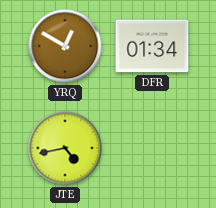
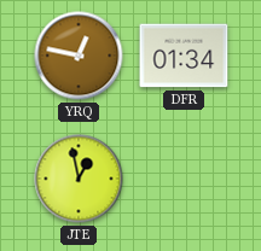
YRQ: 12:50 -> 12:47 (79, 56)
JTE: 4:43 -> 12:58 (79, 179)
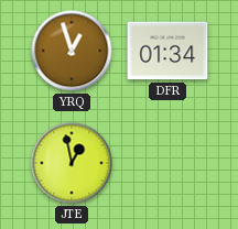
YRQ: 12:47 -> 12:57 (72, 51)
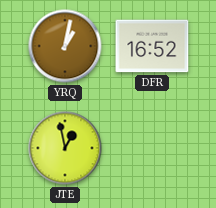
YRQ: 12:57 -> 1:02 (65, 46)
DFR: 01:34 -> 16:52 (152, 46)
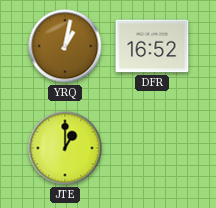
JTE: 12:58 -> 1:00 (65, 148)
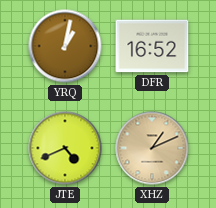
JTE: 1:00 -> 4:41 (65, 148)
XHZ: none -> 1:11 (152, 148)
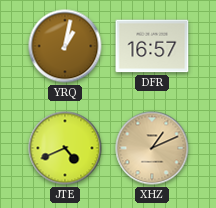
DFR: 16:52 -> 16:57 (152, 46)
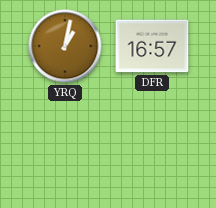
JTE: 4:41 -> none (65, 148)
XHZ: 1:11 -> none (152, 148)
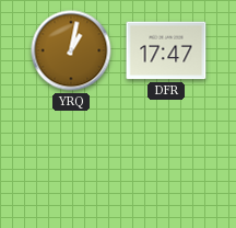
DFR: 16:57 -> 17:47 (166, 50)
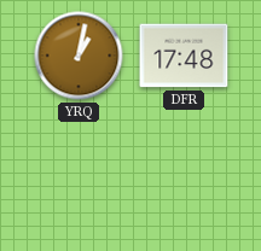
DFR: 17:47 -> 17:48 (184, 56)
